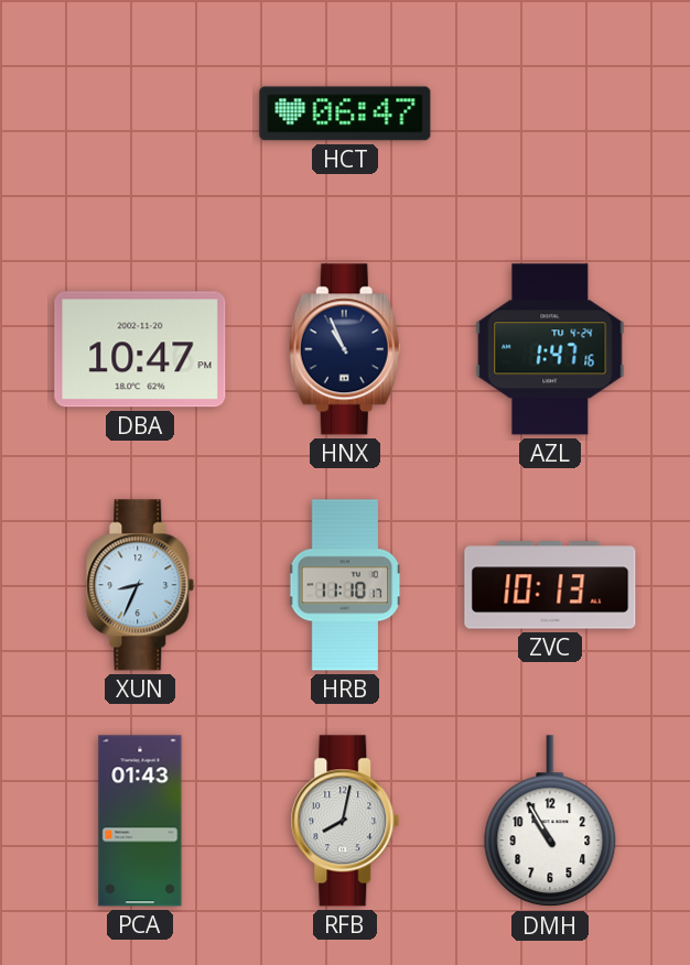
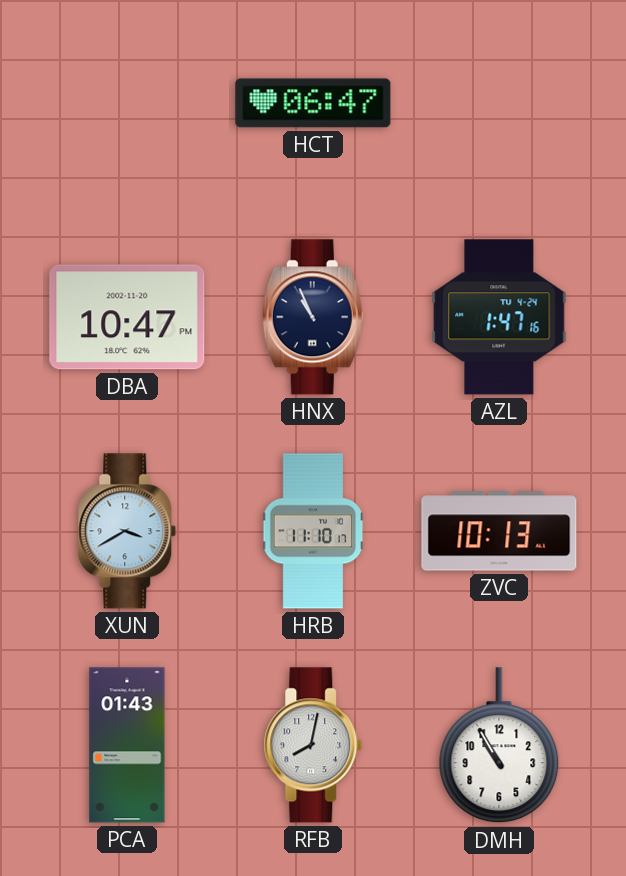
XUN: 8:34 -> 3:40 (127, 531)
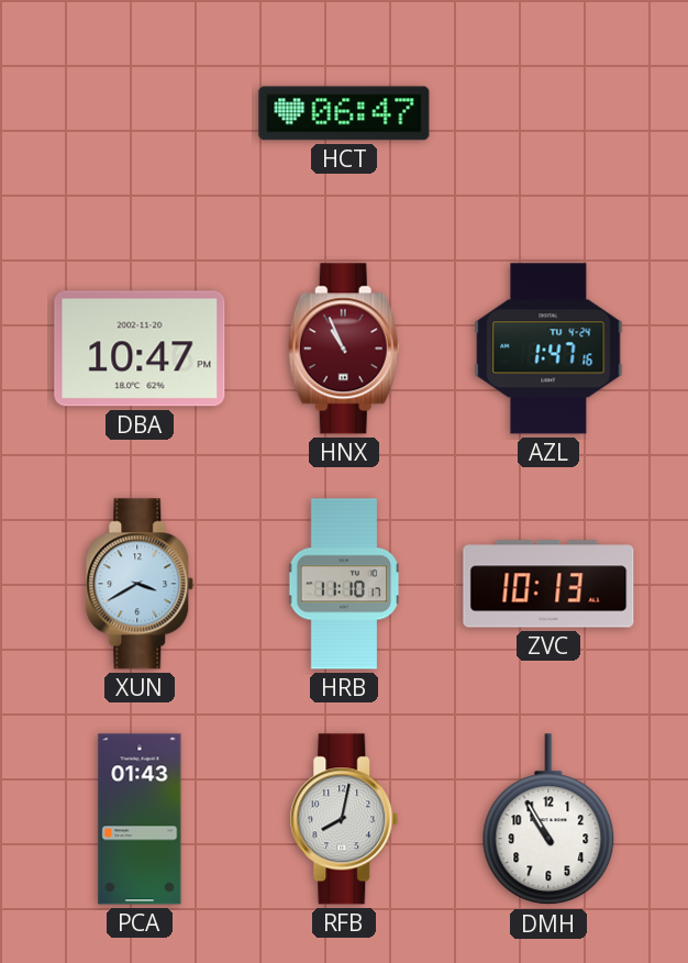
HNX dial: navy -> burgundy (344, 348)
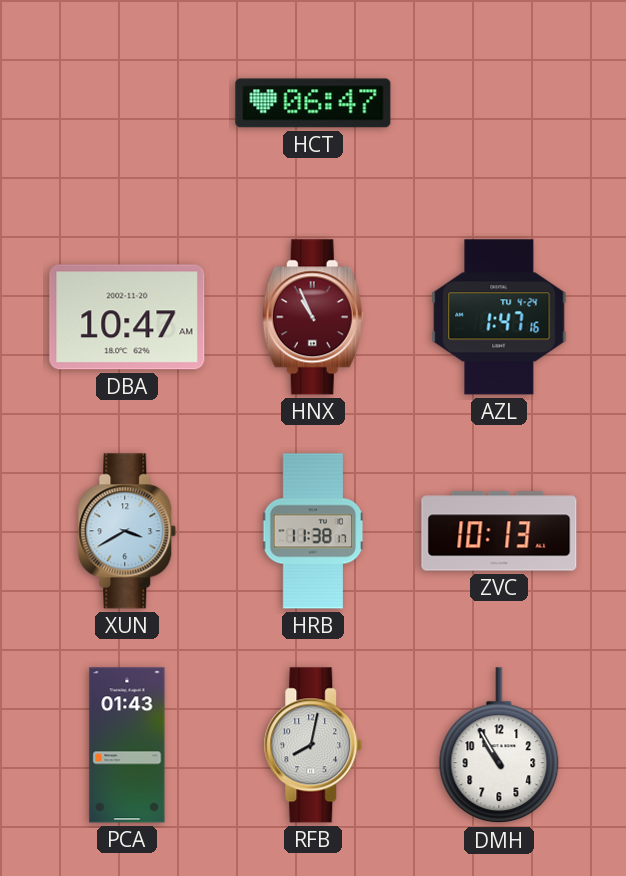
DBA: 10:47 PM -> 10:47 AM (127, 317)
HRB: 11:10 -> 11:38 (313, 531)
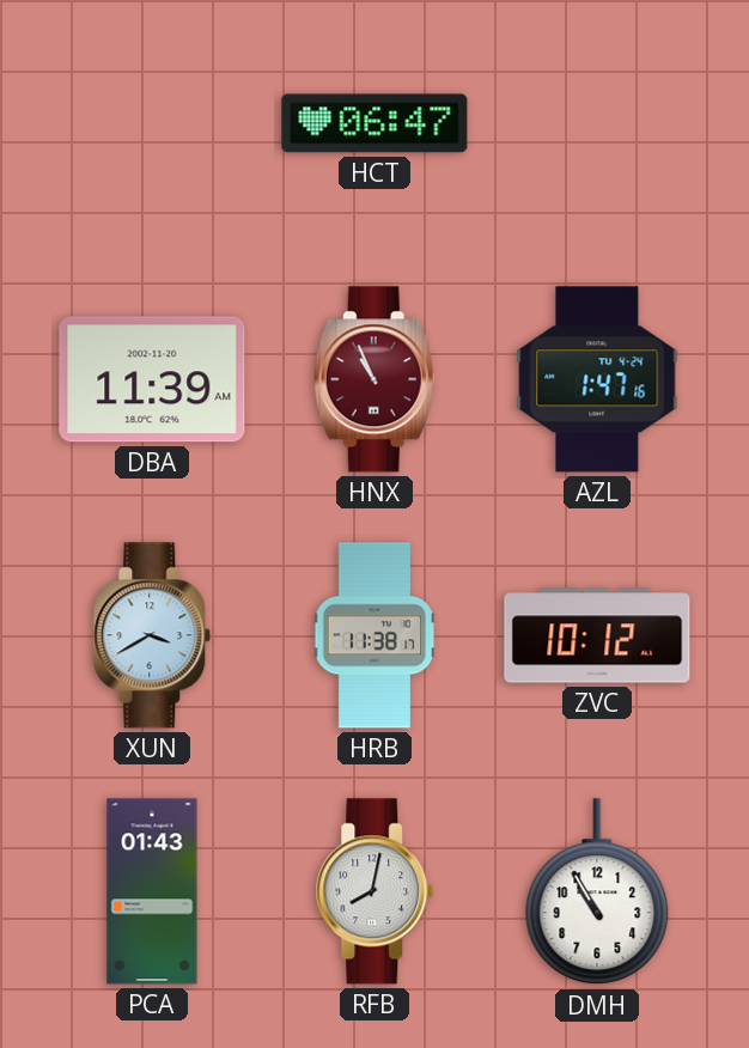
DBA: 10:47 -> 11:39 (152, 379)
ZVC: 10:13 -> 10:12 (597, 635)
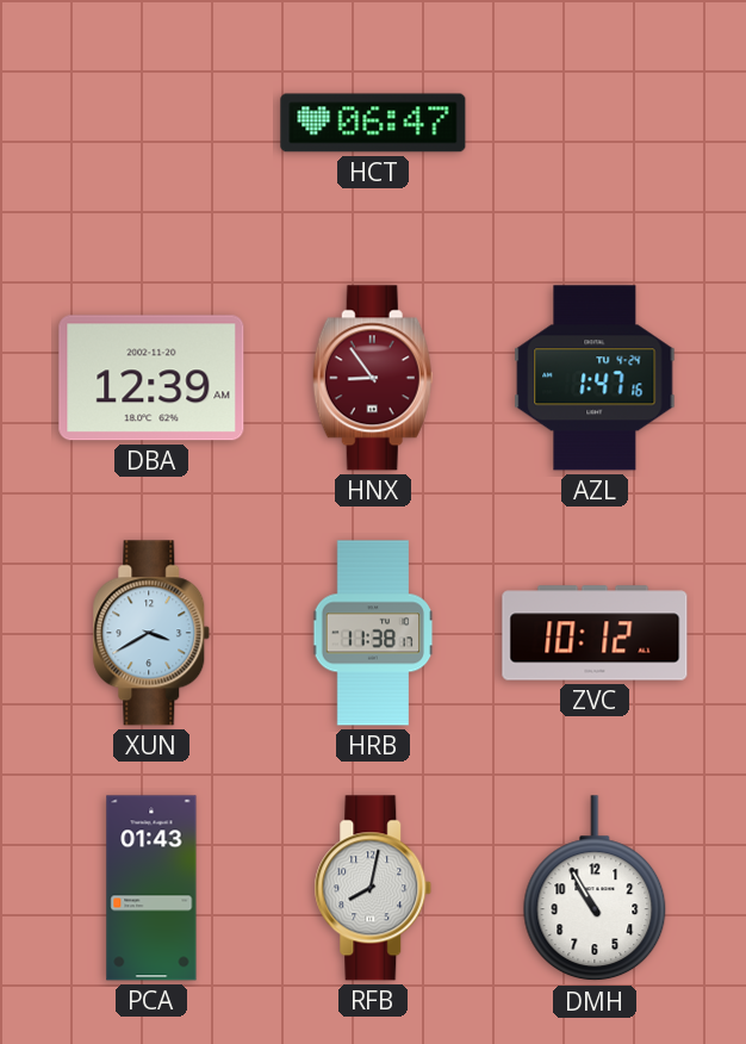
DBA: 11:39 -> 12:39 (151, 378)
HNX: 10:56 -> 8:54 (373, 378)
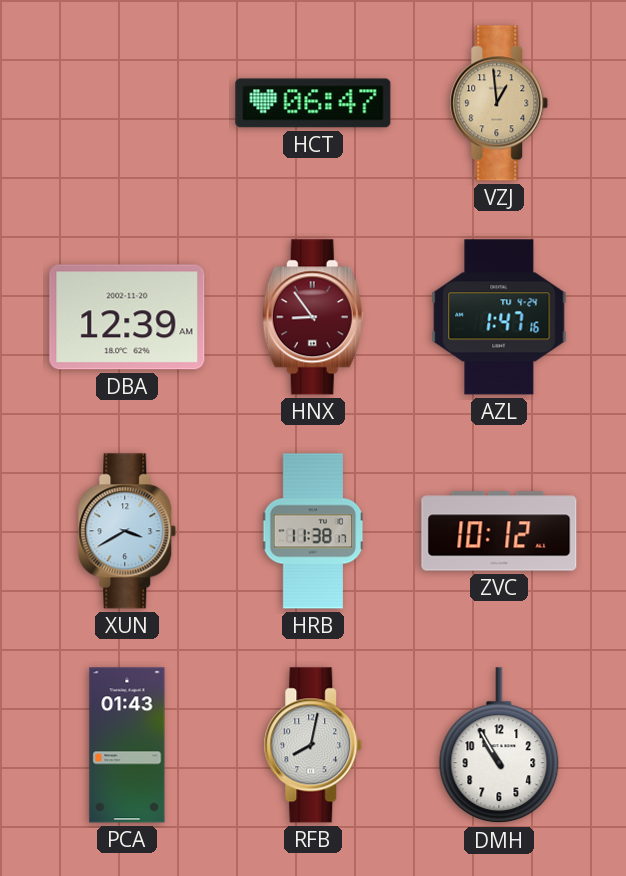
VZJ: none -> 12:59 (499, 103)
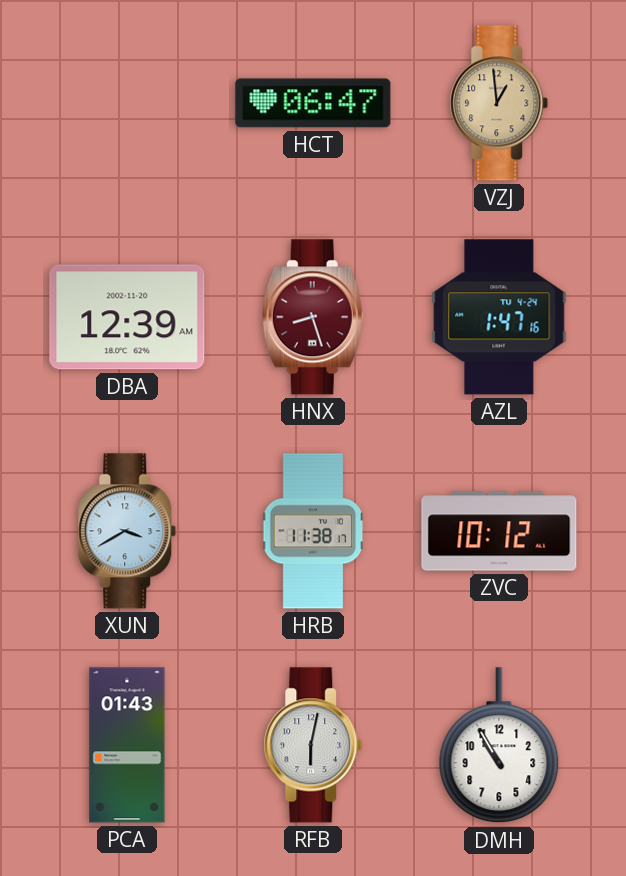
HNX: 8:54 -> 8:27 (313, 317)
RFB: 8:02 -> 6:02 (313, 745)
